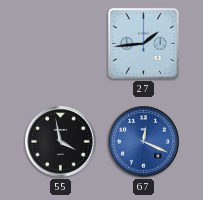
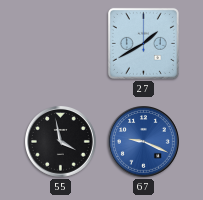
27: 1:44 -> 1:40 (143, 43)
67: 12:19 -> 9:19 (144, 142)
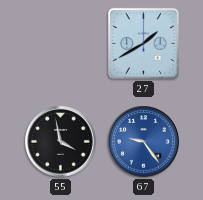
67: 9:19 -> 9:24 (144, 142)
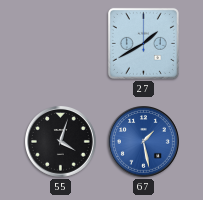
55: 3:58 -> 4:03 (61, 142)
67: 9:24 -> 1:28 (144, 142)
